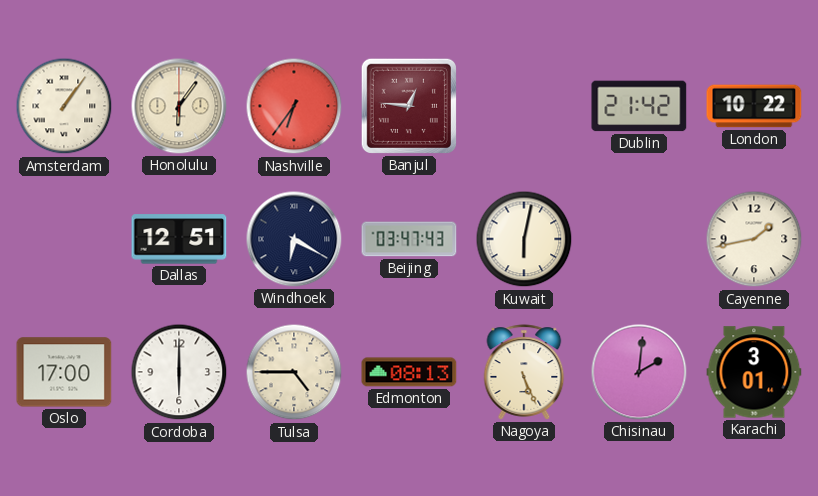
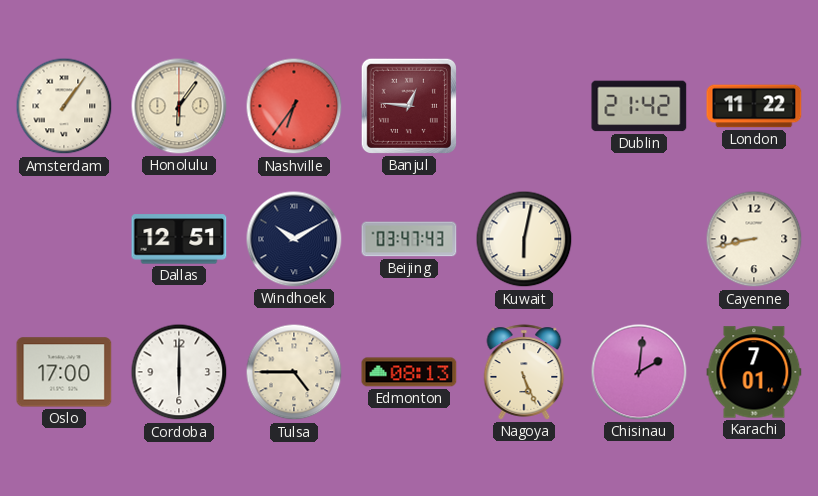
London: 10:22 -> 11:22 (754, 106)
Windhoek: 6:20 -> 10:10 (294, 239)
Cayenne: 1:43 -> 8:43 (754, 239)
Karachi: 3:01 -> 7:01 (754, 372)
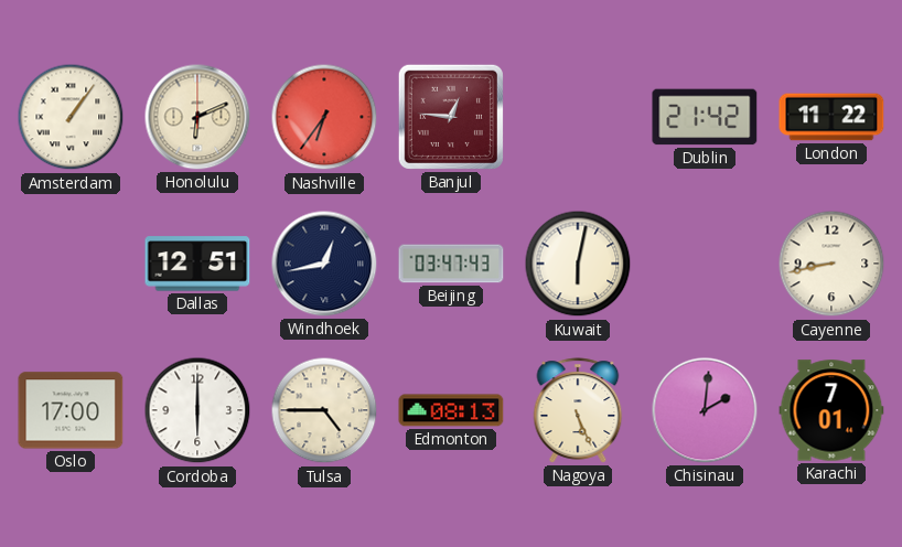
Honolulu: 6:06 -> 6:11 (197, 117)
Windhoek: 10:10 -> 12:43 (324, 264)
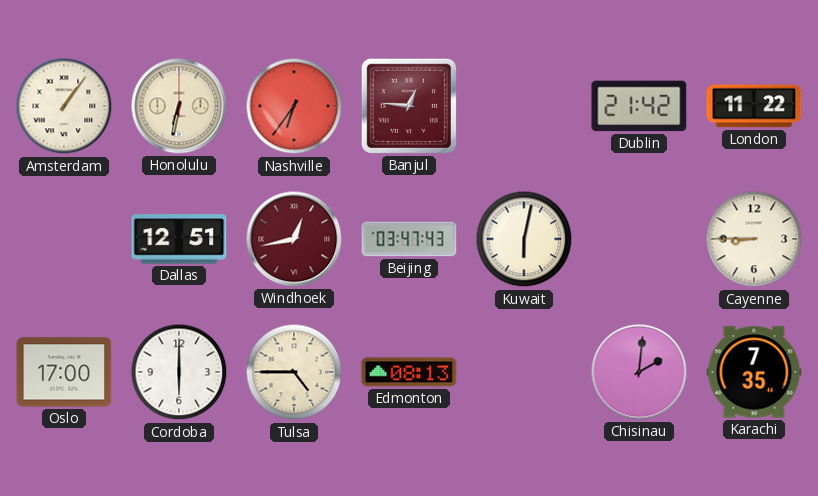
Honolulu: 6:11 -> 6:32 (179, 106)
Windhoek dial: navy -> burgundy (294, 239)
Cayenne: 8:43 -> 8:45 (754, 239)
Nagoya: 5:26 -> none (578, 410)
Karachi: 7:01 -> 7:35 (754, 372)
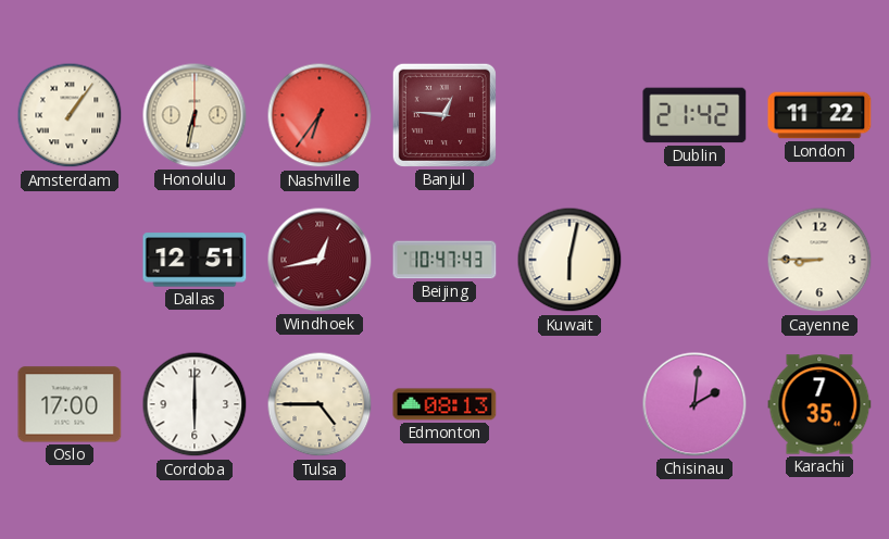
Beijing: 03:47 -> 10:47 (444, 260)
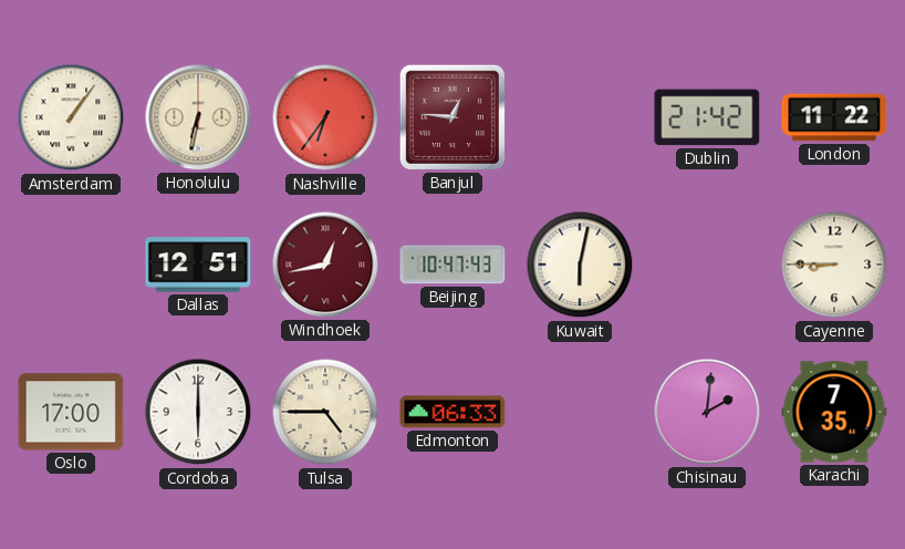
Edmonton: 08:13 -> 06:33 (452, 412)
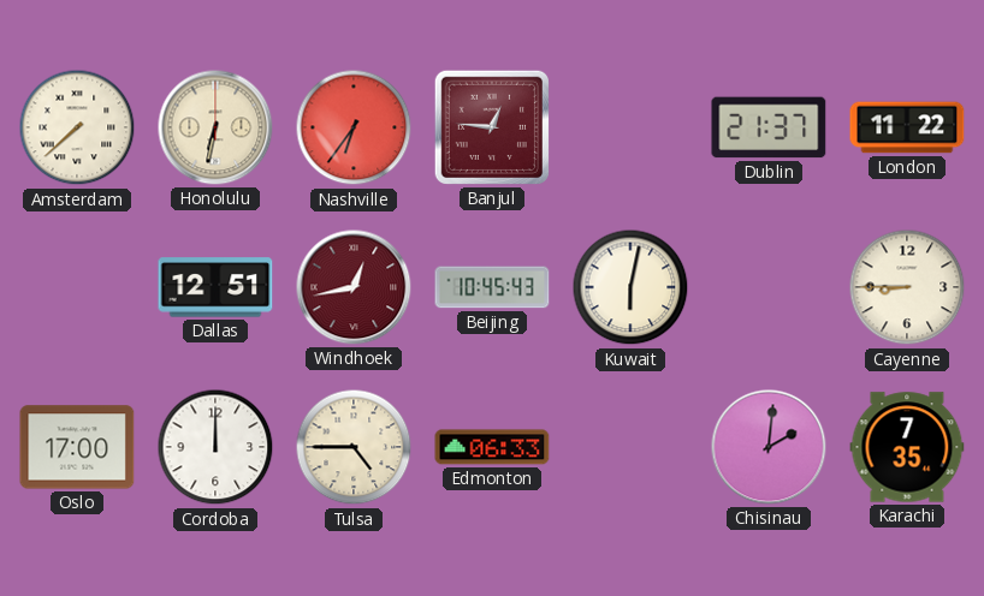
Amsterdam: 1:06 -> 7:38 (77, 127)
Dublin: 21:42 -> 21:37 (769, 127)
Beijing: 10:47 -> 10:45 (492, 287)
Cordoba: 6:00 -> 12:00 (215, 447)
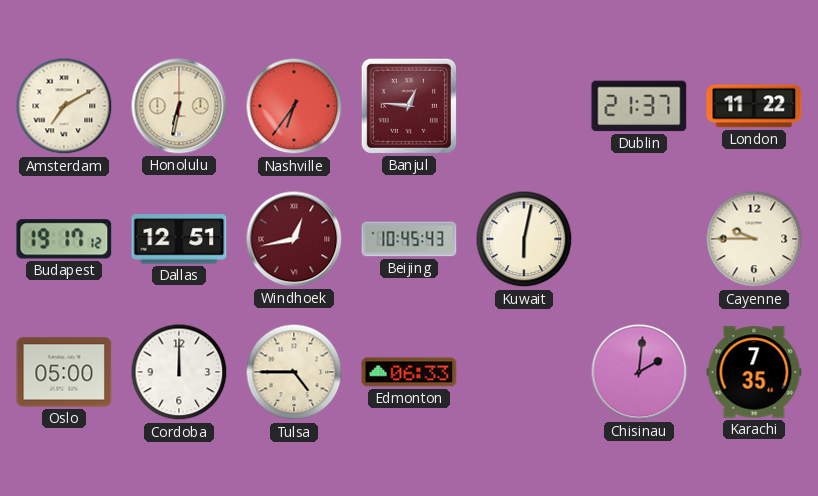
Amsterdam: 7:38 -> 7:10 (64, 106)
Budapest: none -> 19:17 (64, 239)
Cayenne: 8:45 -> 9:45 (754, 239)
Oslo: 17:00 -> 05:00 (64, 372)
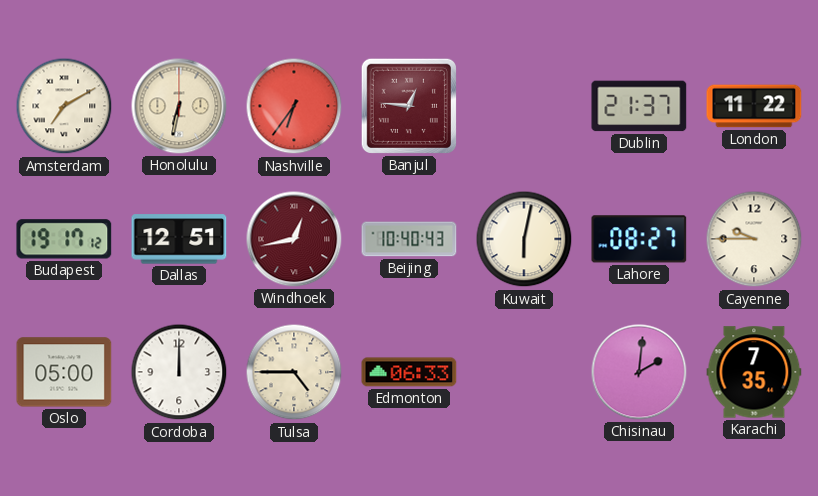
Beijing: 10:45 -> 10:40 (409, 239)
Lahore: none -> 08:27 (639, 239)
